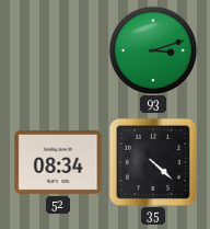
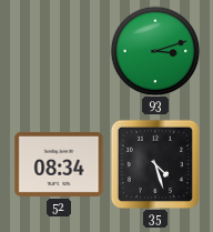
35: 4:22 -> 4:27 (155, 164)
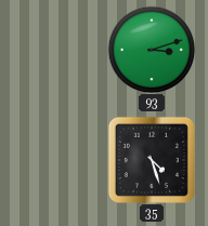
52: 08:34 -> none (59, 164)
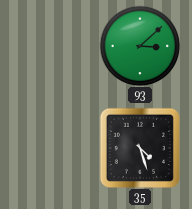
93: 3:12 -> 3:08 (140, 46)
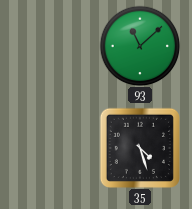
93: 3:08 -> 11:08 (140, 46)
